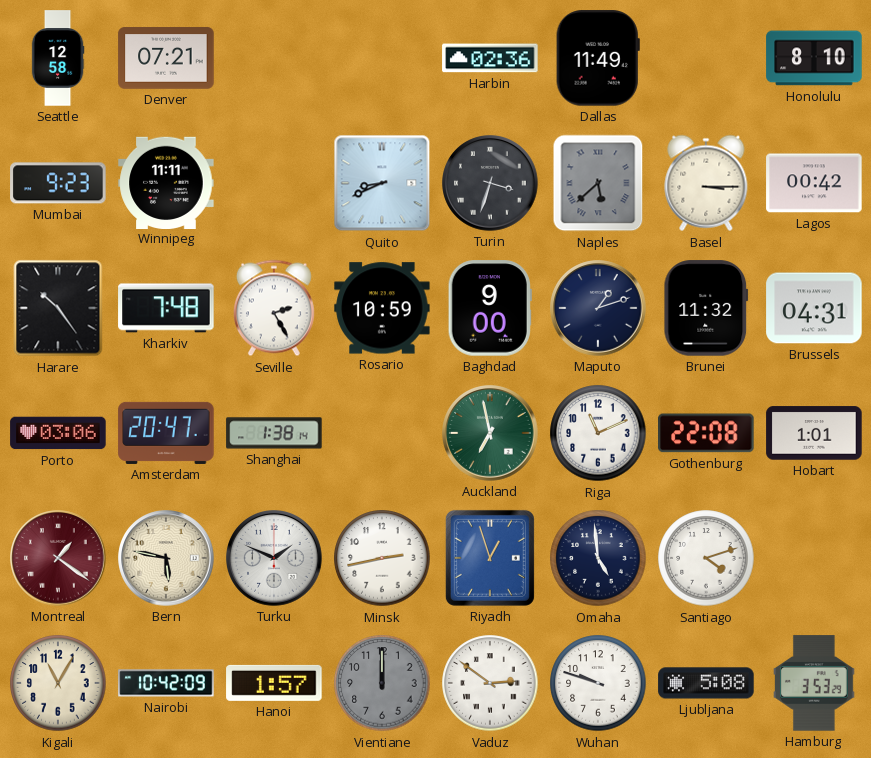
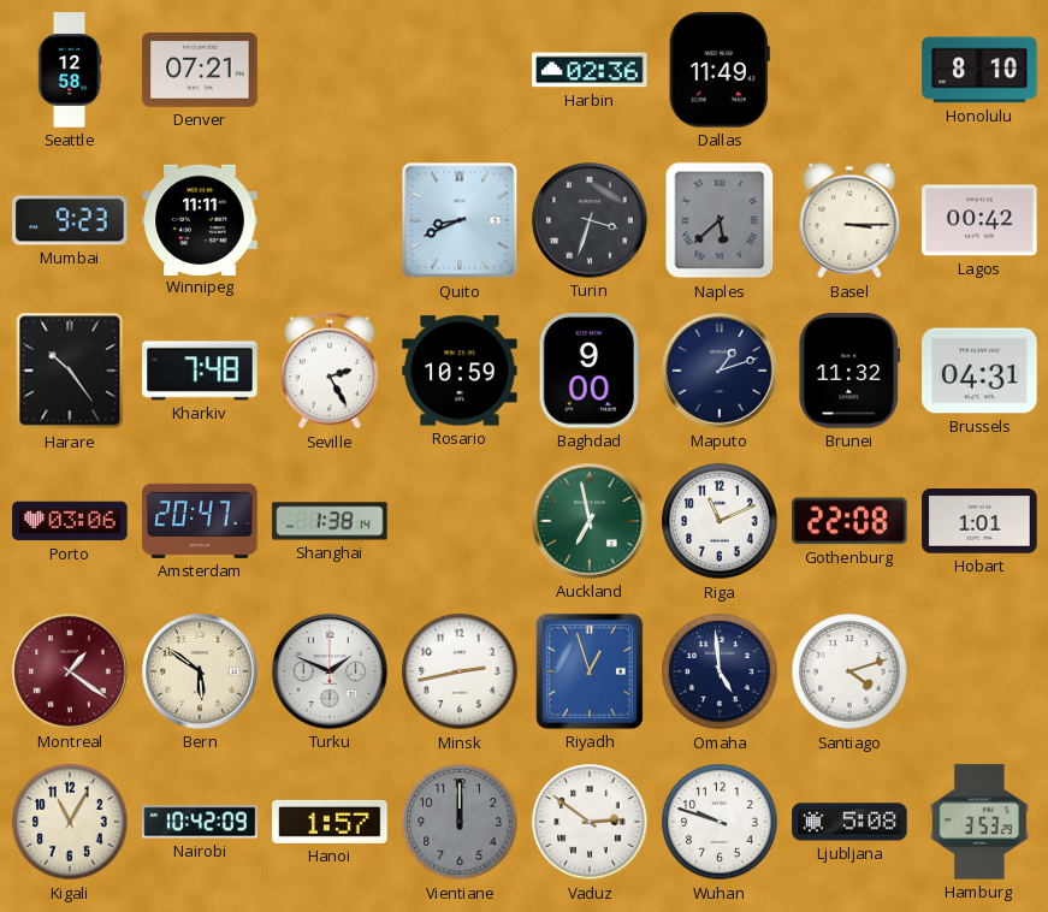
Bern: 5:47 -> 5:51 (200, 671)
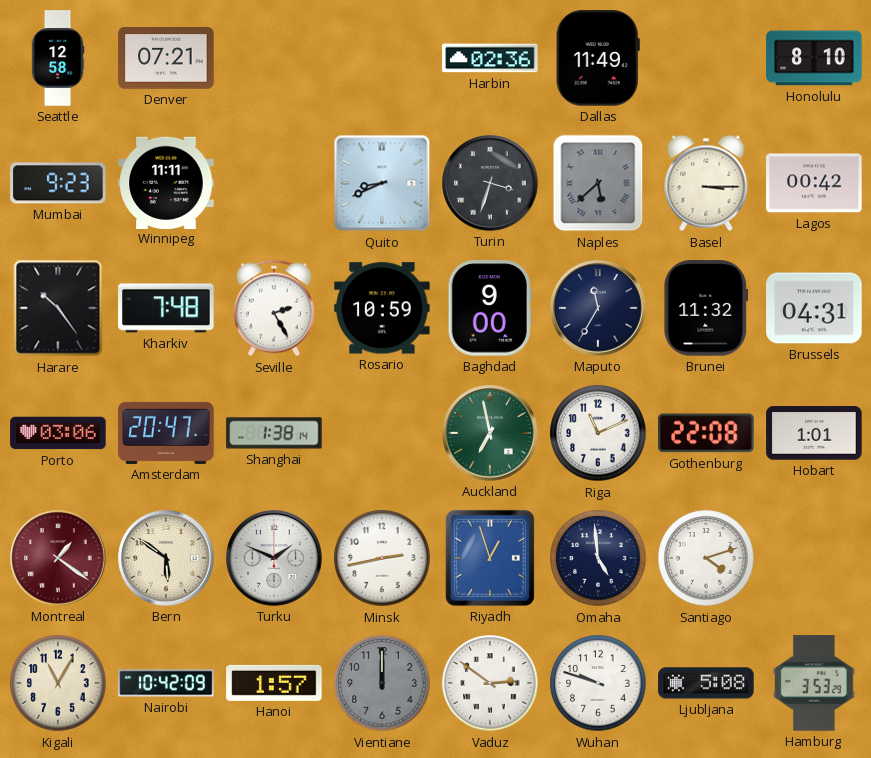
Maputo: 1:12 -> 11:35 (598, 308)
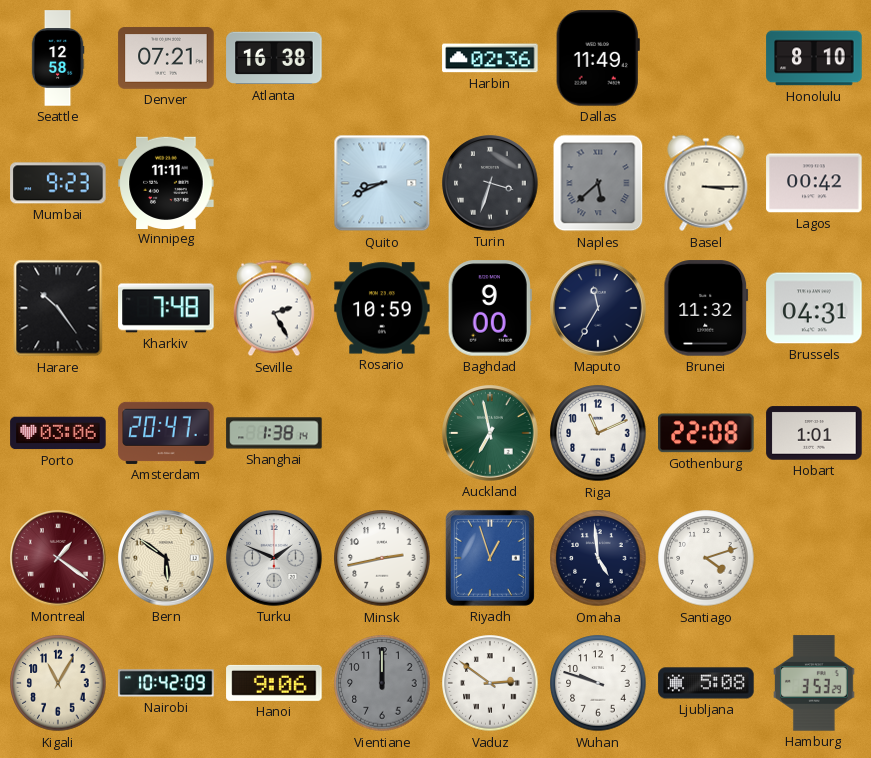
Atlanta: none -> 16:38 (274, 58)
Hanoi: 1:57 -> 9:06 (274, 683)
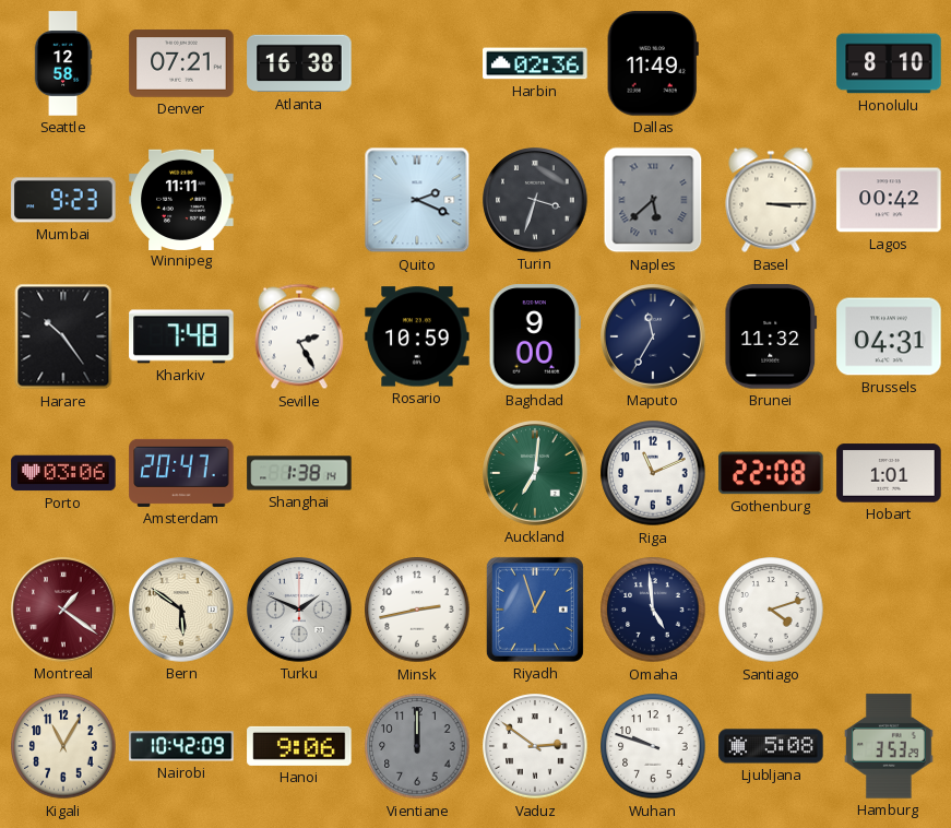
Quito: 8:41 -> 2:19 (417, 200)
Auckland: 6:58 -> 7:01 (535, 473)
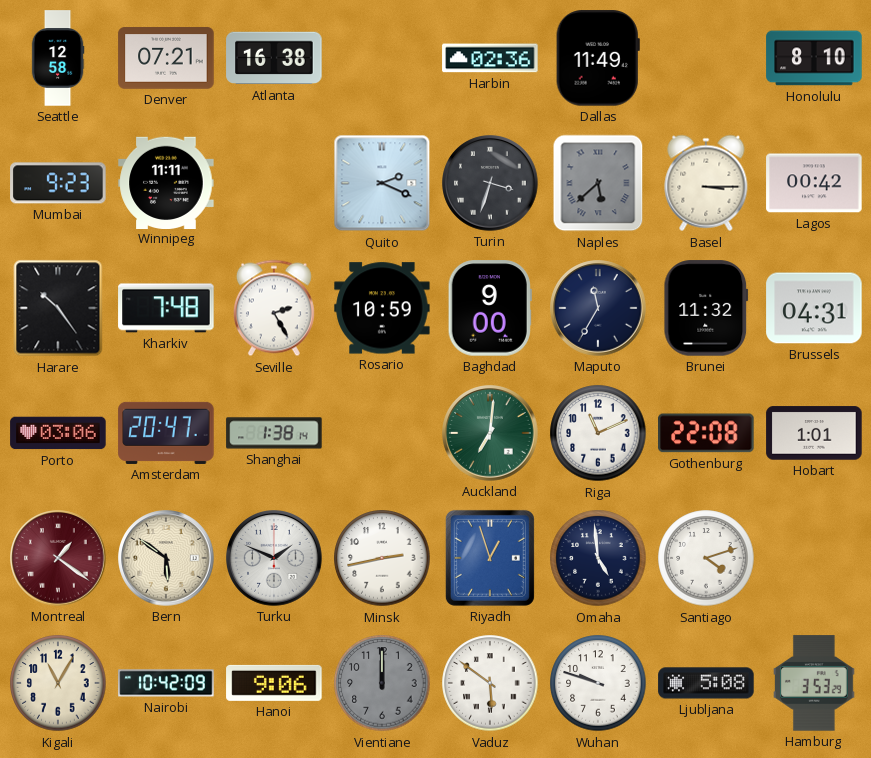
Vaduz: 2:51 -> 5:51 (490, 683)
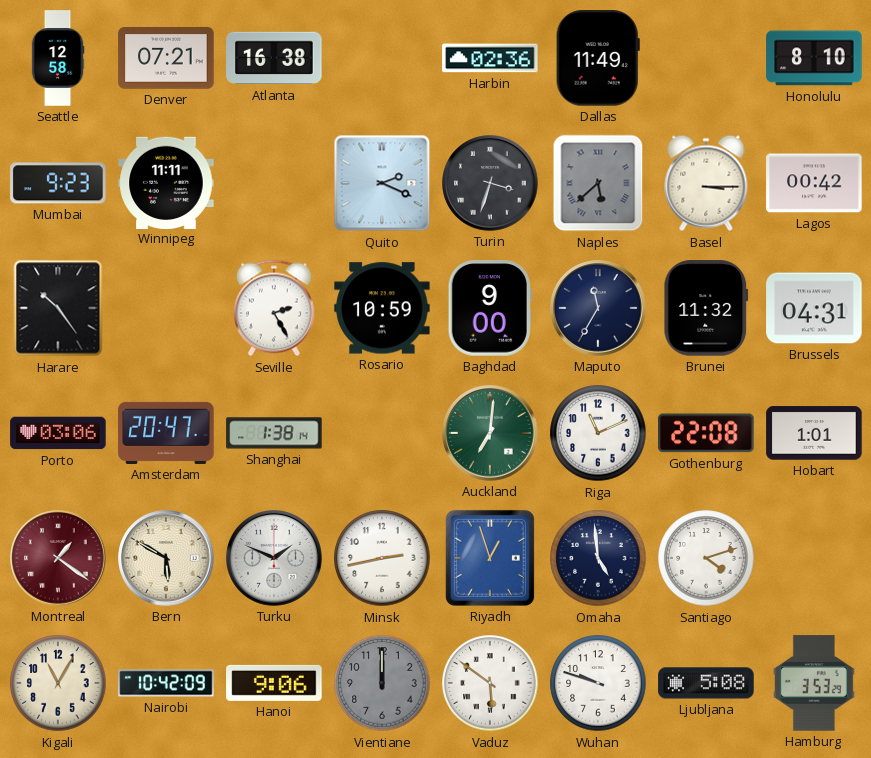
Kharkiv: 7:48 -> none (166, 308)
Bern: 5:51 -> 5:50 (166, 558)
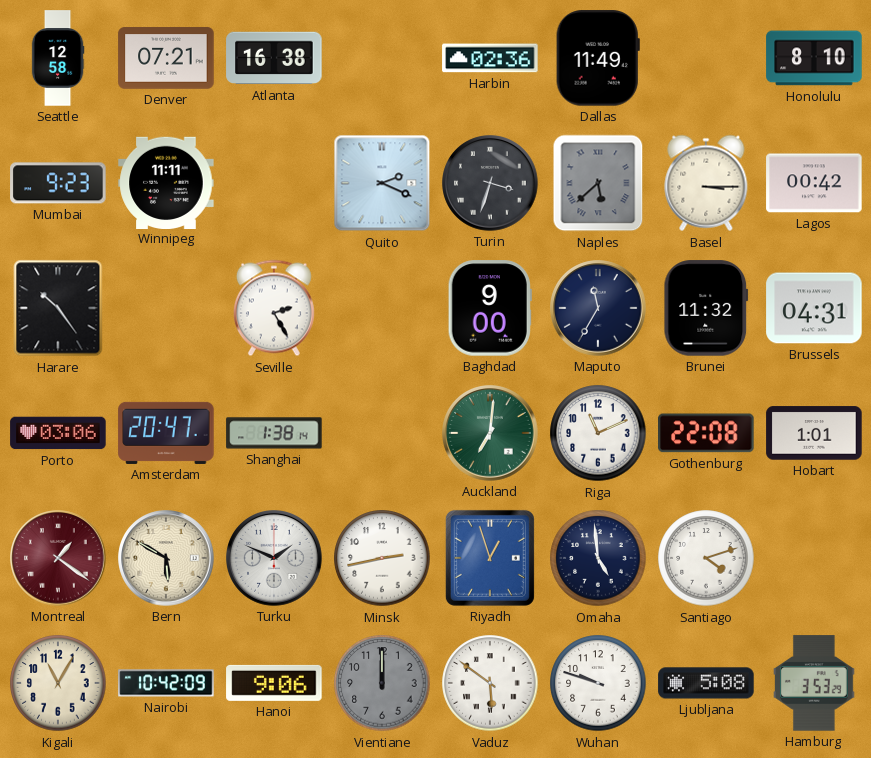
Rosario: 10:59 -> none (382, 308)
